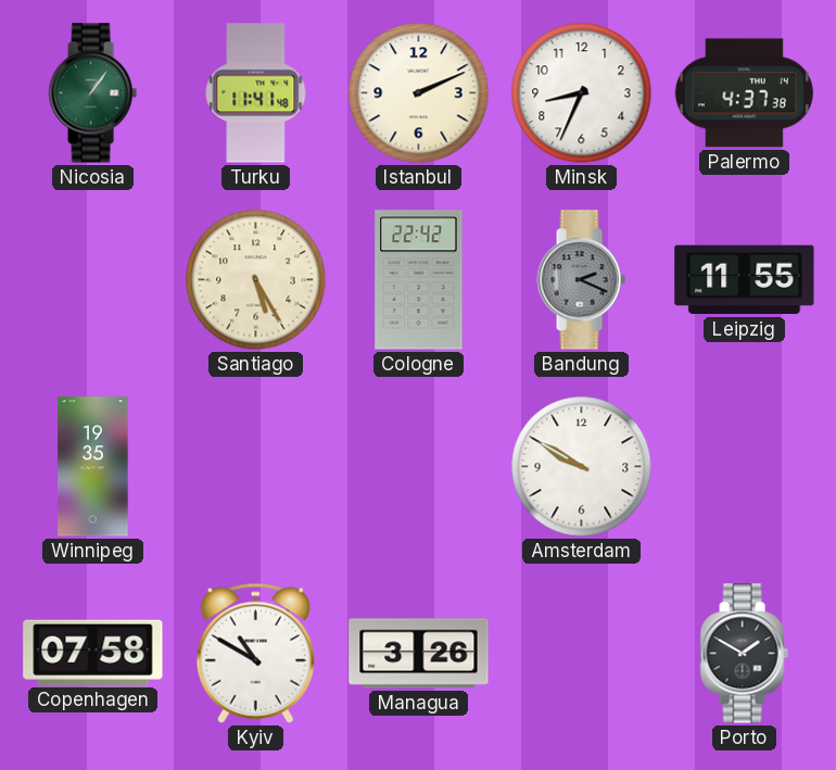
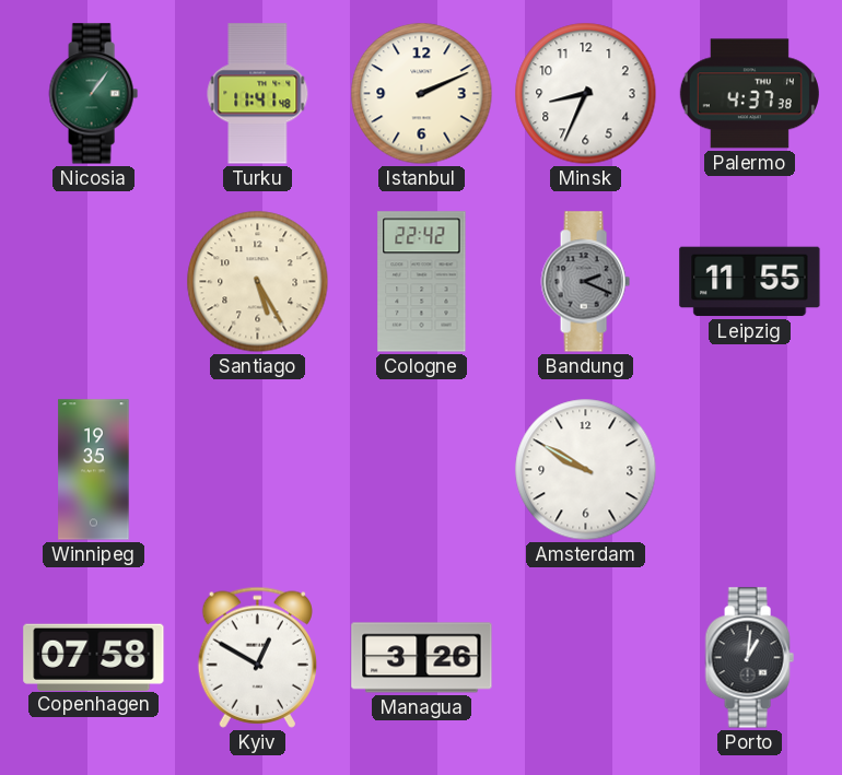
Kyiv: 10:50 -> 12:50 (257, 657)
Porto: 1:50 -> 1:01 (749, 658)
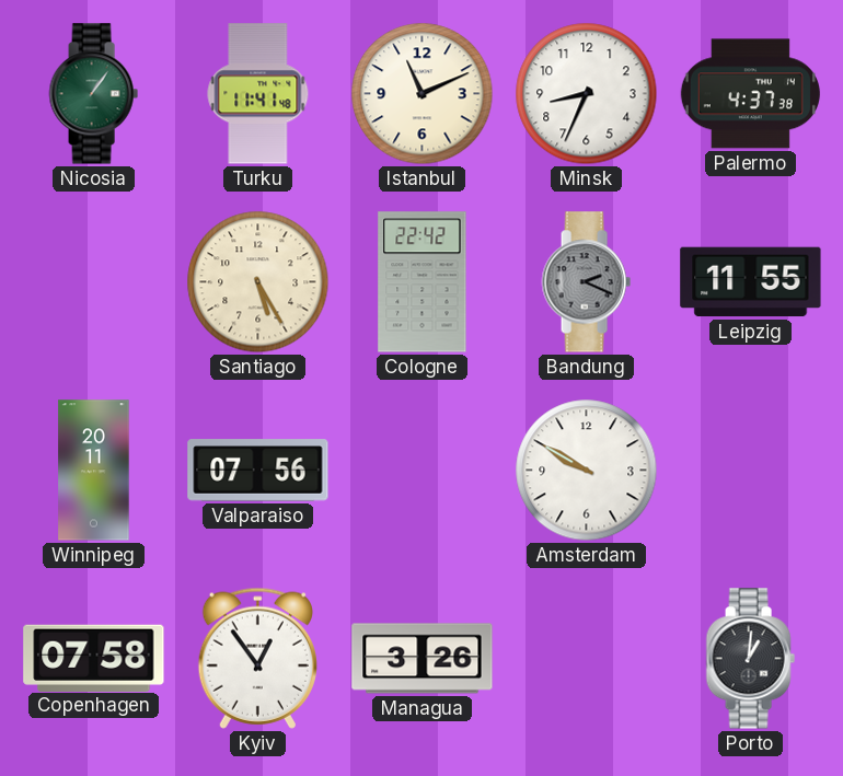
Istanbul: 2:11 -> 11:11 (423, 94)
Winnipeg: 19:35 -> 20:11 (94, 471)
Valparaiso: none -> 07:56 (258, 471)
Kyiv: 12:50 -> 12:54 (257, 658)
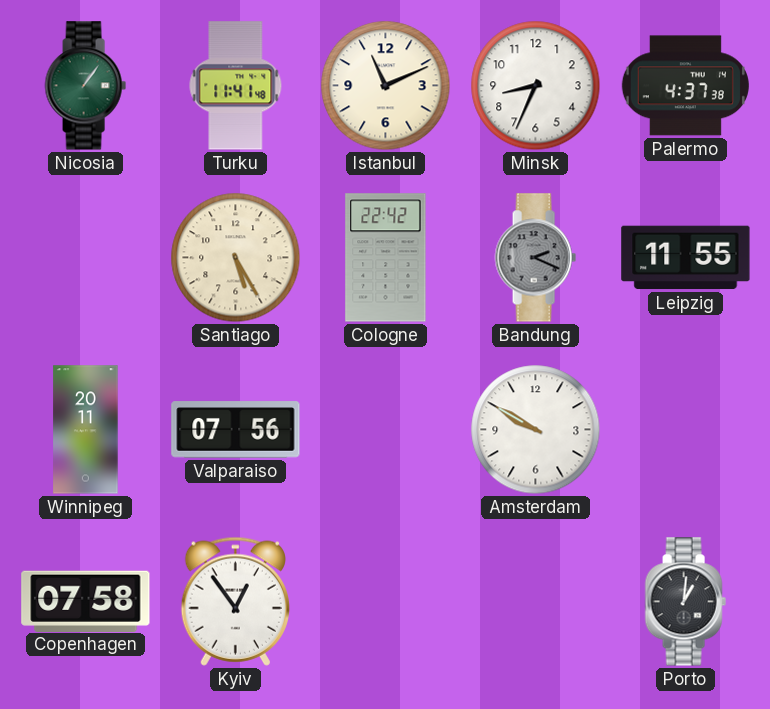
Managua: 3:26 -> none (423, 659)
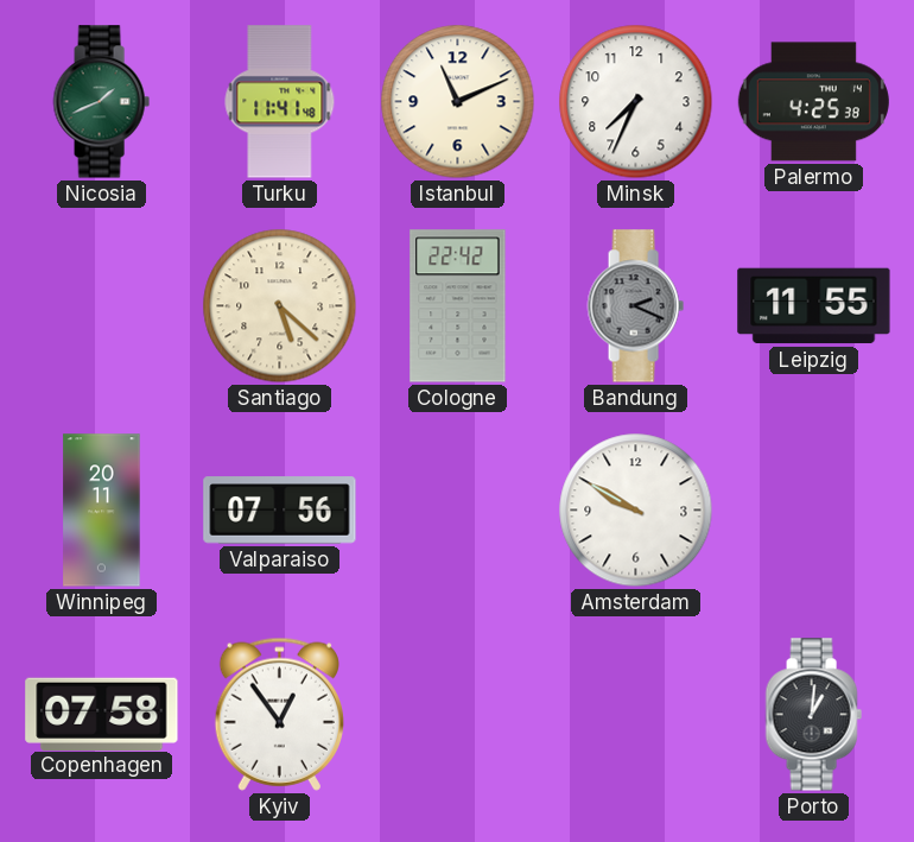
Nicosia: 1:06 -> 1:41 (101, 102)
Minsk: 8:34 -> 7:34 (636, 102)
Palermo: 4:37 -> 4:25 (813, 102)
Santiago: 5:25 -> 5:22 (280, 306)
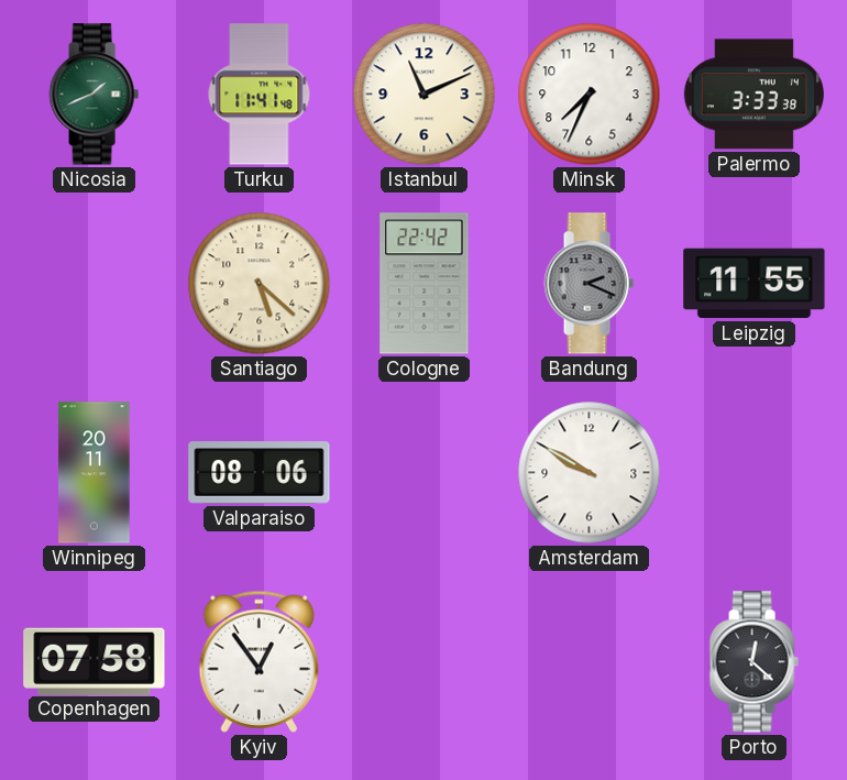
Palermo: 4:25 -> 3:33 (754, 95)
Valparaiso: 07:56 -> 08:06 (260, 473)
Porto: 1:01 -> 12:22 (754, 662)
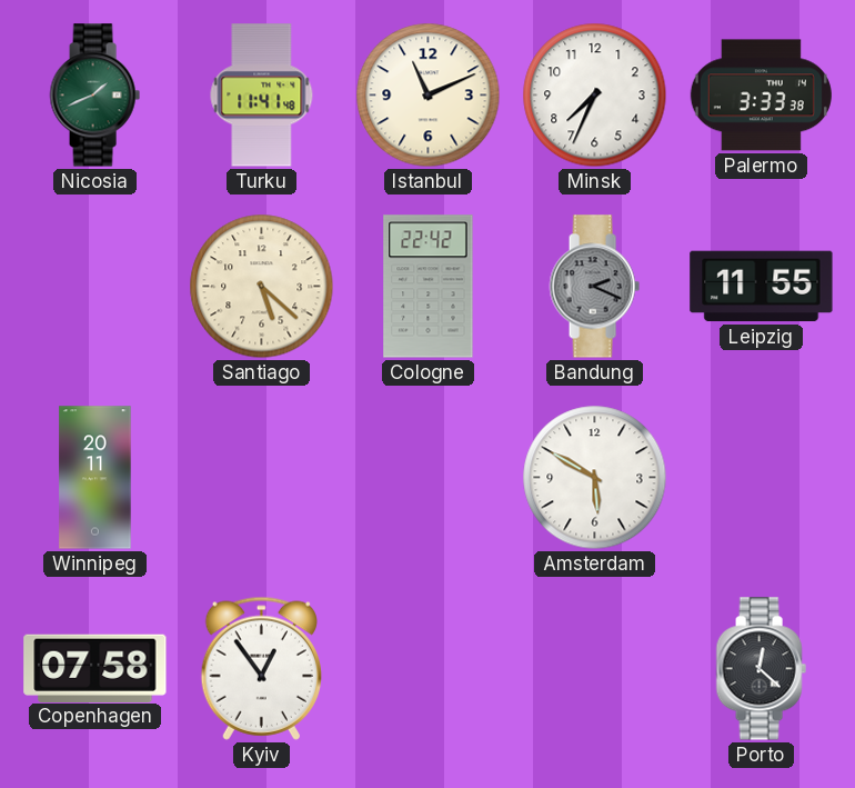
Valparaiso: 08:06 -> none (260, 473)
Amsterdam: 9:50 -> 5:50 (595, 478)
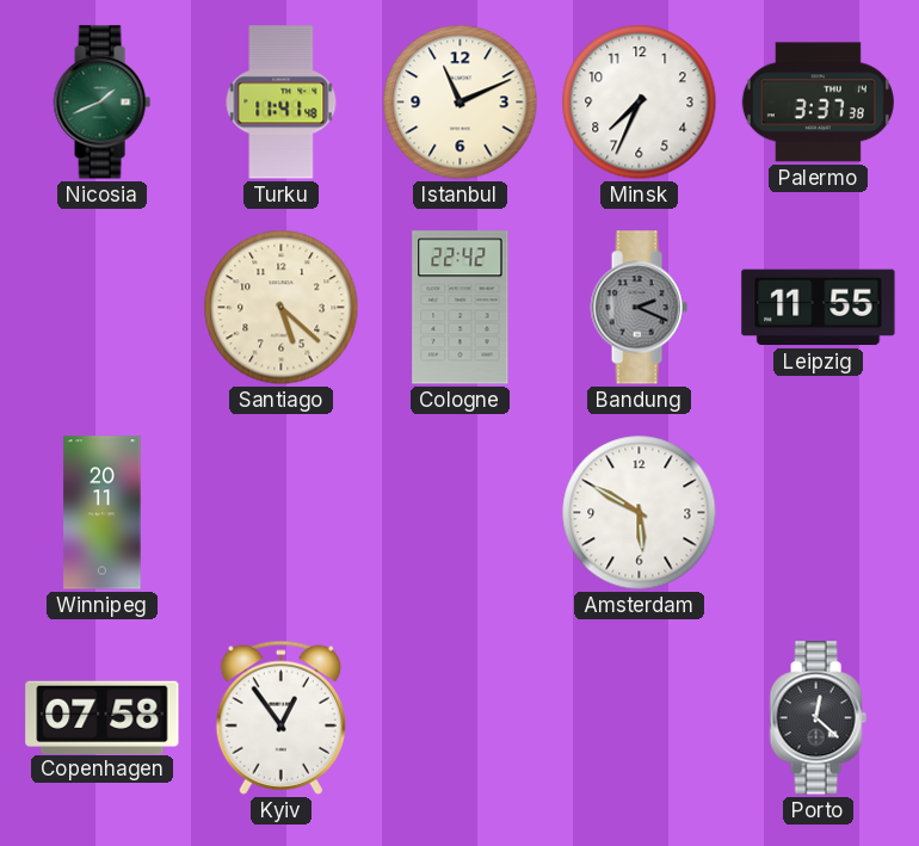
Palermo: 3:33 -> 3:37 (818, 103)
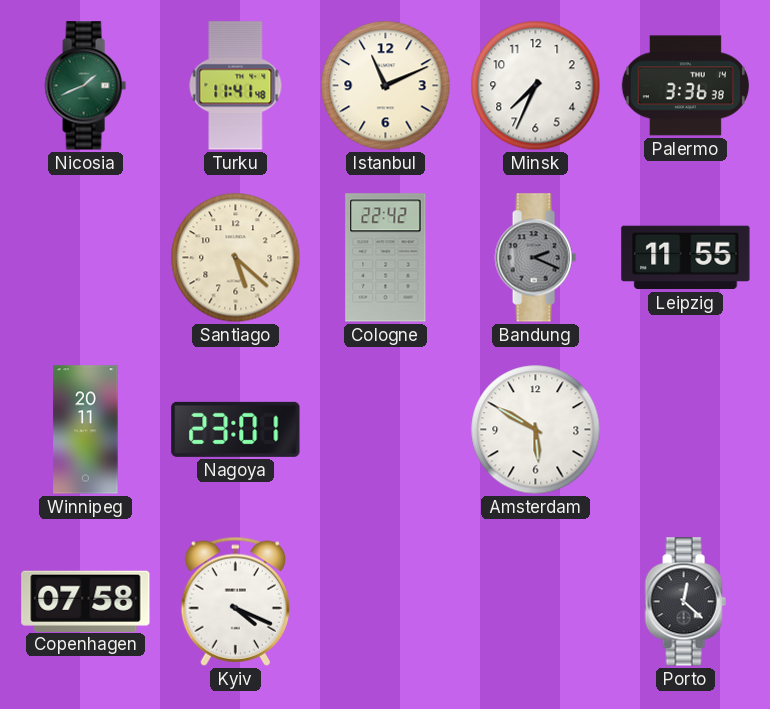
Palermo: 3:37 -> 3:36 (685, 86)
Nagoya: none -> 23:01 (236, 429)
Kyiv: 12:54 -> 4:19 (235, 601)
